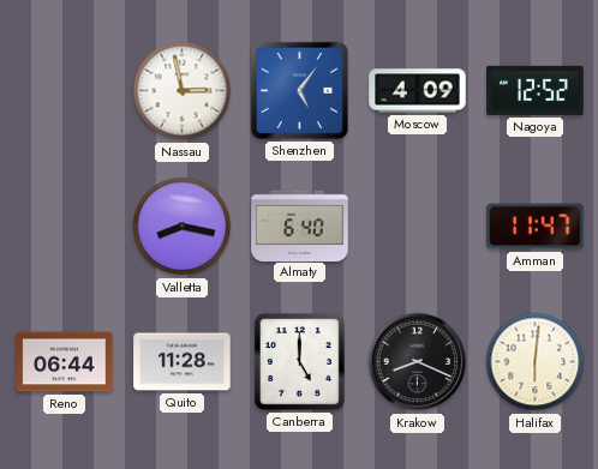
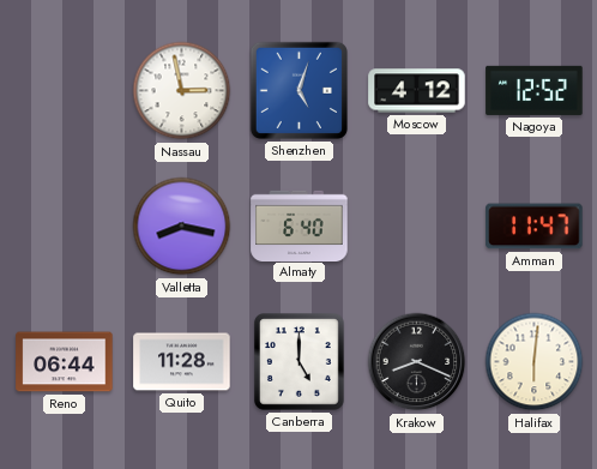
Shenzhen: 5:06 -> 5:03 (298, 90)
Moscow: 4:09 -> 4:12 (417, 91)
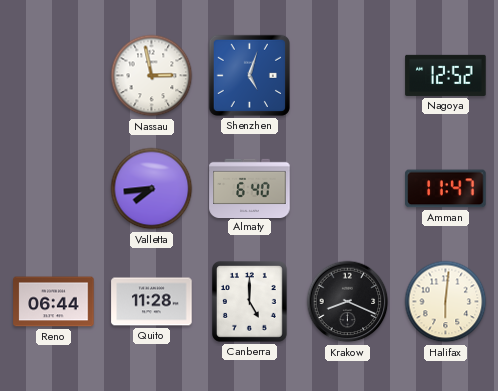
Moscow: 4:12 -> none (417, 91)
Valletta: 8:17 -> 7:44 (152, 189)
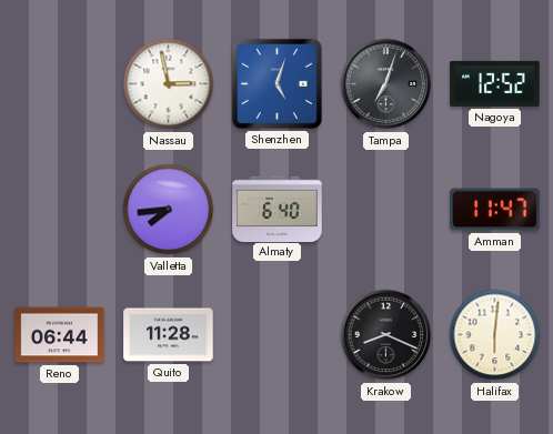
Tampa: none -> 7:03 (386, 84)
Canberra: 5:00 -> none (250, 302)
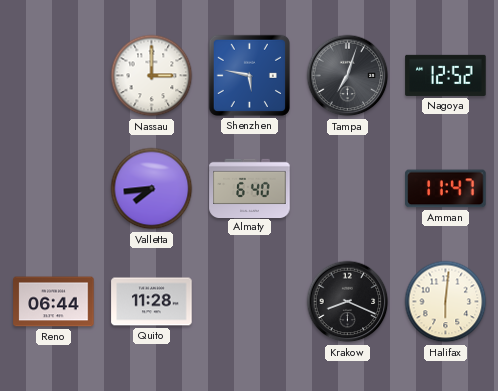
Nassau: 2:58 -> 3:00 (152, 76)
Shenzhen: 5:03 -> 5:47 (249, 75)
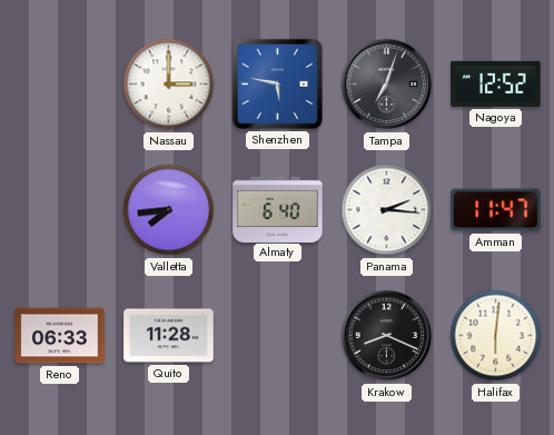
Panama: none -> 2:16 (387, 210)
Reno: 06:44 -> 06:33 (60, 336)
